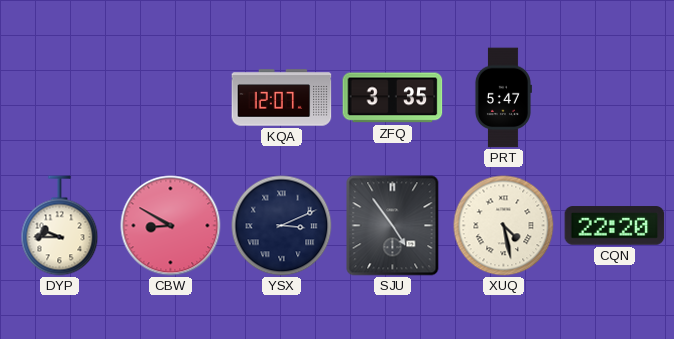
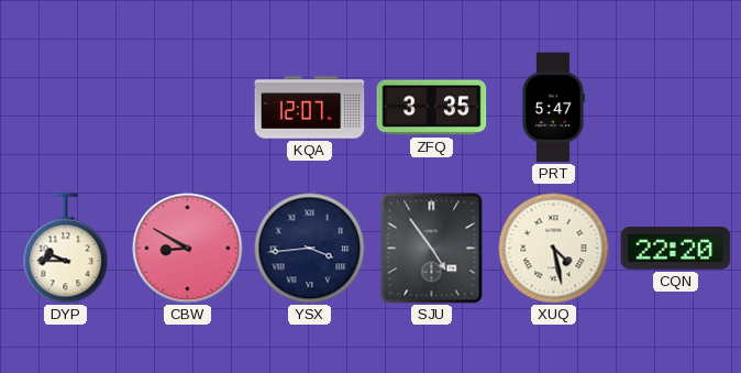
YSX: 3:11 -> 3:44 (310, 249)
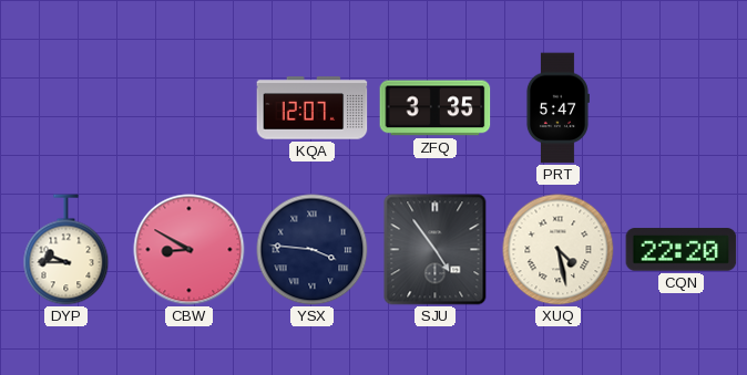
YSX: 3:44 -> 3:46 (313, 250)
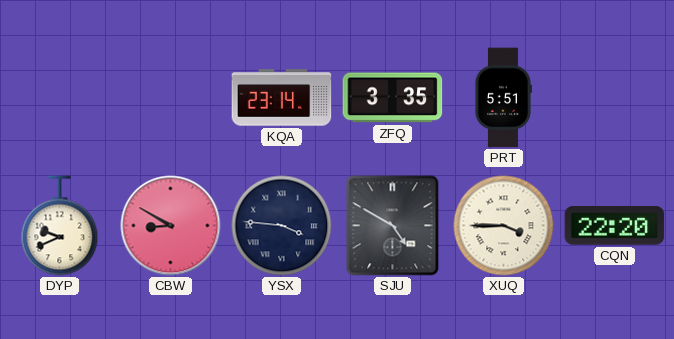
KQA: 12:07 -> 23:14 (282, 98)
PRT: 5:47 -> 5:51 (503, 98)
DYP: 9:45 -> 9:41 (60, 226)
SJU: 4:54 -> 4:50 (393, 226)
XUQ: 4:28 -> 3:45 (504, 226)
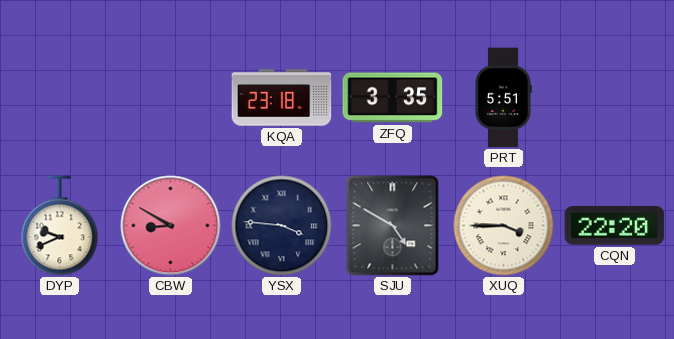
KQA: 23:14 -> 23:18 (282, 98)
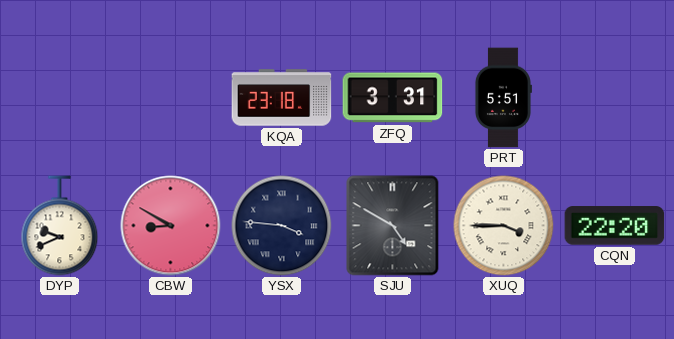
ZFQ: 3:35 -> 3:31 (393, 98)
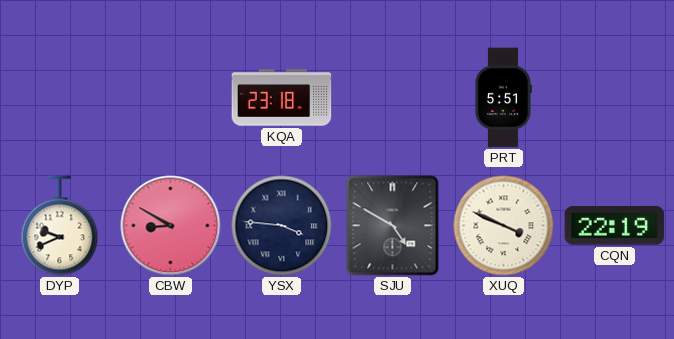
ZFQ: 3:31 -> none (393, 98)
XUQ: 3:45 -> 3:49 (504, 226)
CQN: 22:20 -> 22:19 (615, 226)
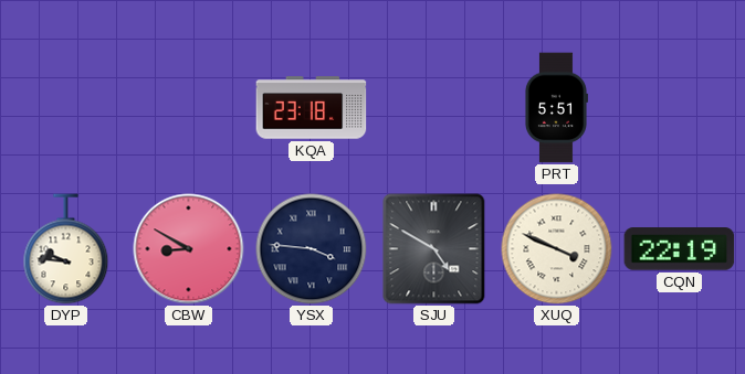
DYP: 9:41 -> 9:46 (66, 249)
